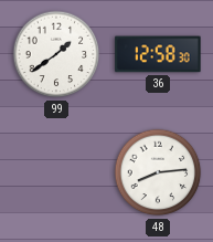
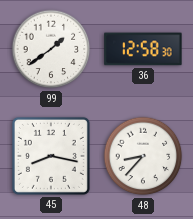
45: none -> 8:17 (51, 156)
48: 8:14 -> 8:37 (143, 156)
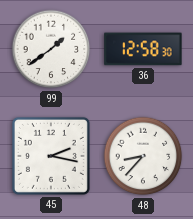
45: 8:17 -> 2:17 (51, 156)
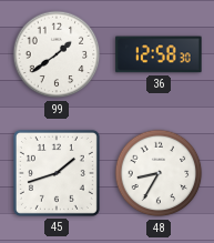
45: 2:17 -> 1:42 (57, 173)
48: 8:37 -> 8:35 (159, 173)
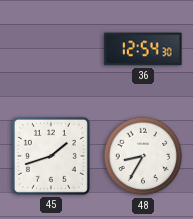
99: 1:39 -> none (57, 54)
36: 12:58 -> 12:54 (143, 49)
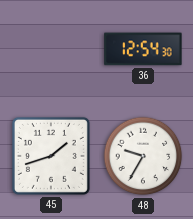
48: 8:35 -> 9:35 (143, 156)
